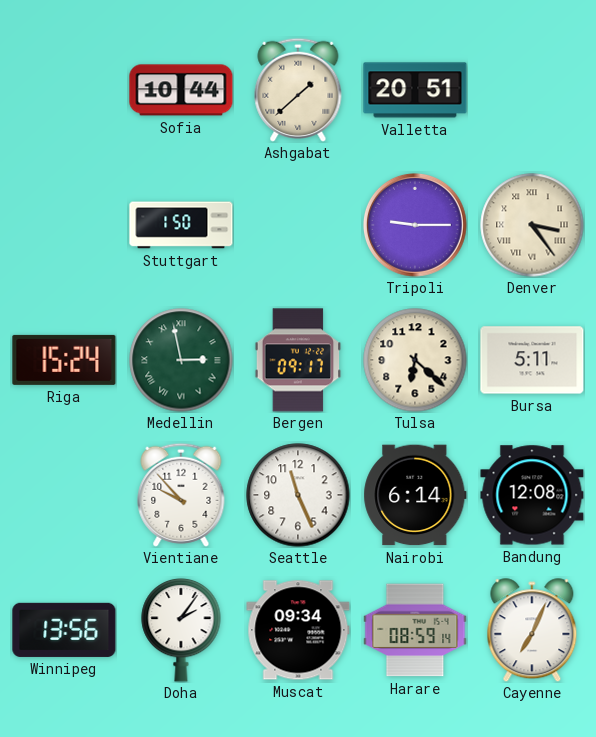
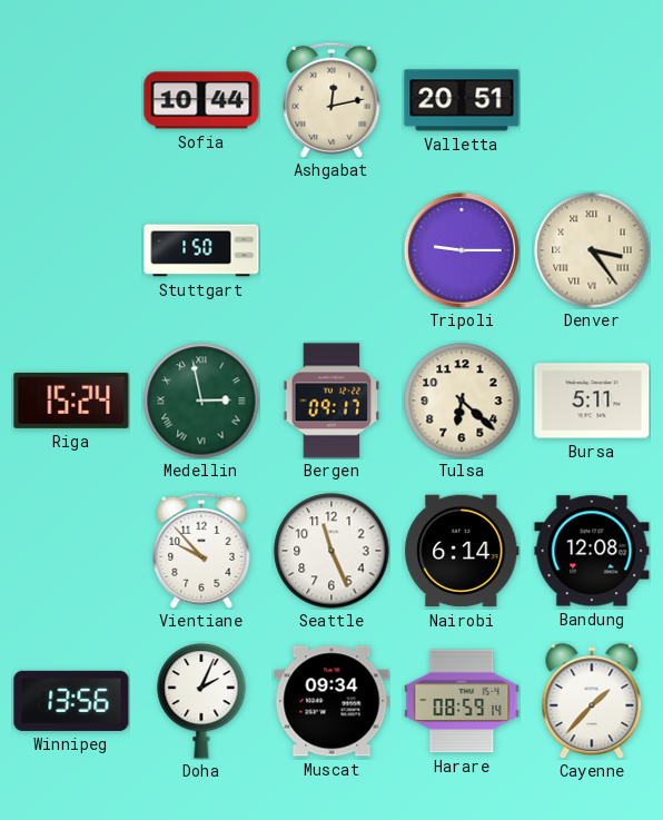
Ashgabat: 1:38 -> 12:13 (331, 100)
Doha: 2:06 -> 2:04 (201, 701)
Cayenne: 7:04 -> 1:37 (592, 701)
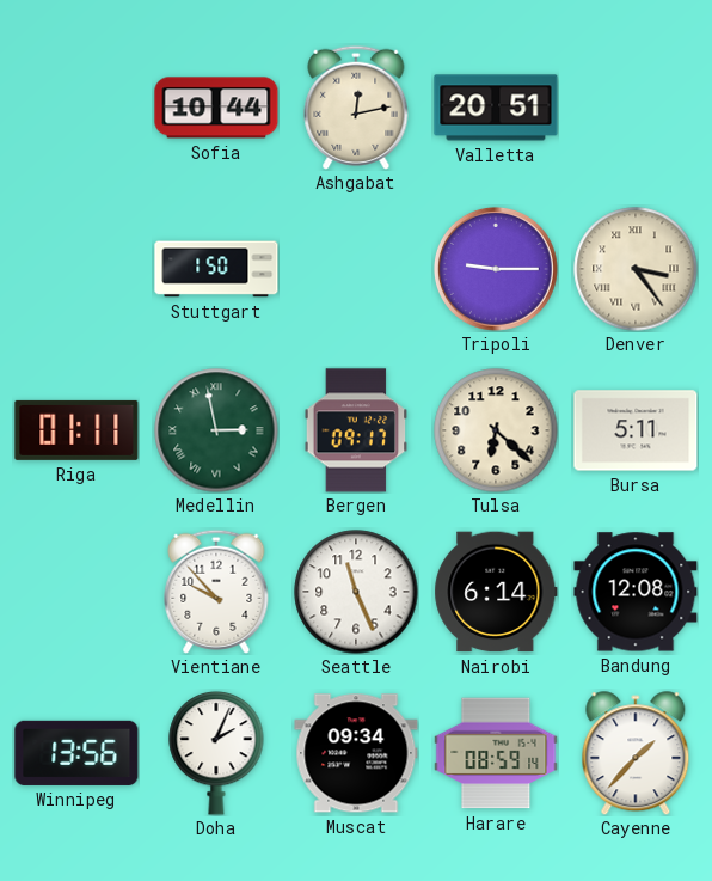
Riga: 15:24 -> 01:11 (76, 430)
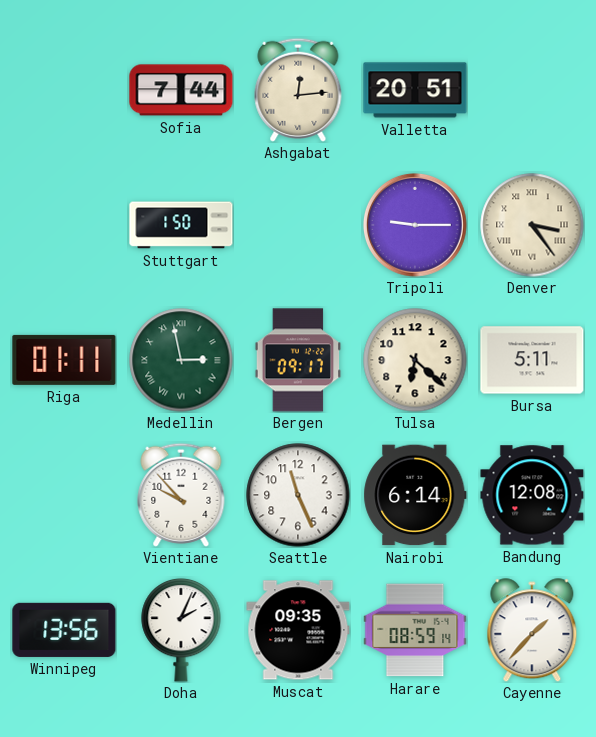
Sofia: 10:44 -> 7:44 (181, 90)
Ashgabat: 12:13 -> 12:14 (298, 90)
Muscat: 09:34 -> 09:35 (298, 630)
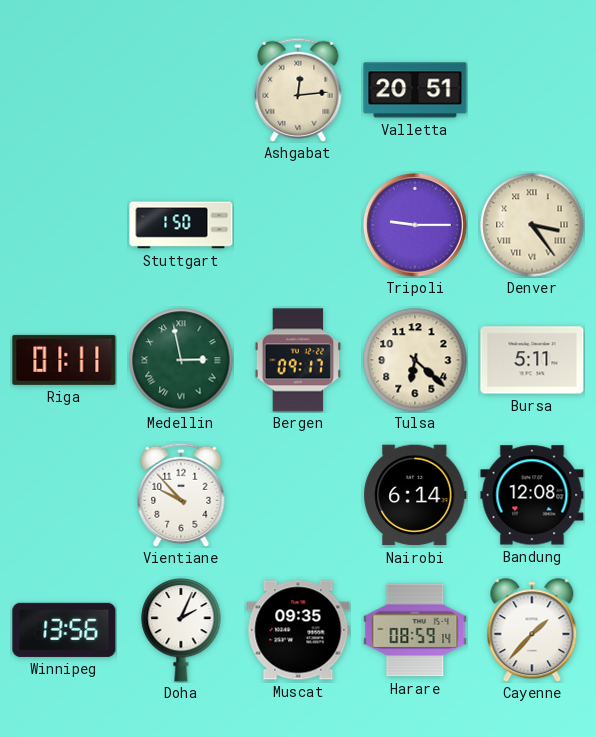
Sofia: 7:44 -> none (181, 90)
Seattle: 11:26 -> none (298, 495)
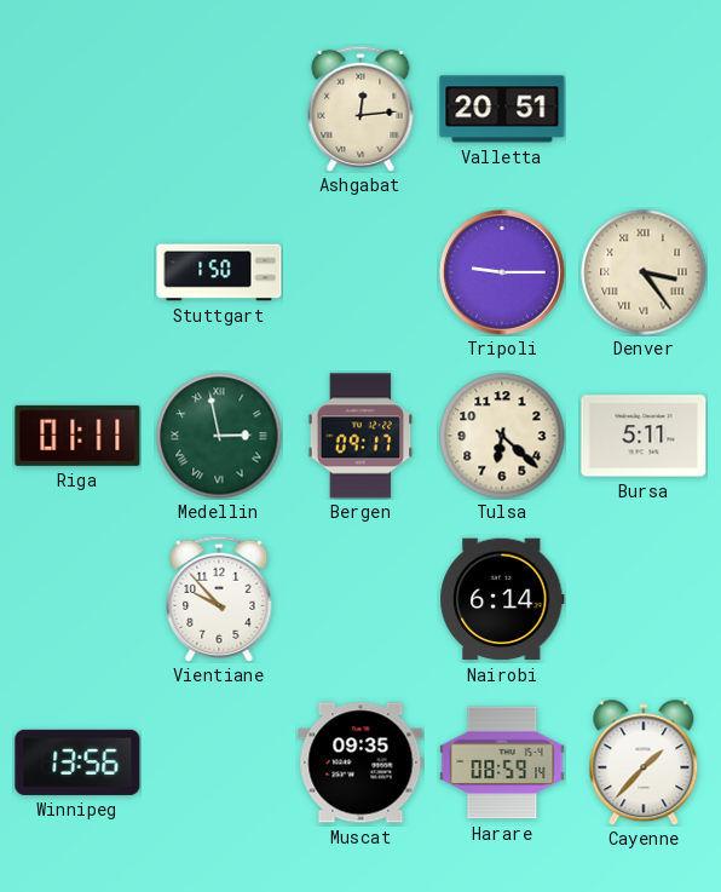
Bandung: 12:08 -> none (532, 495)
Doha: 2:04 -> none (181, 630)
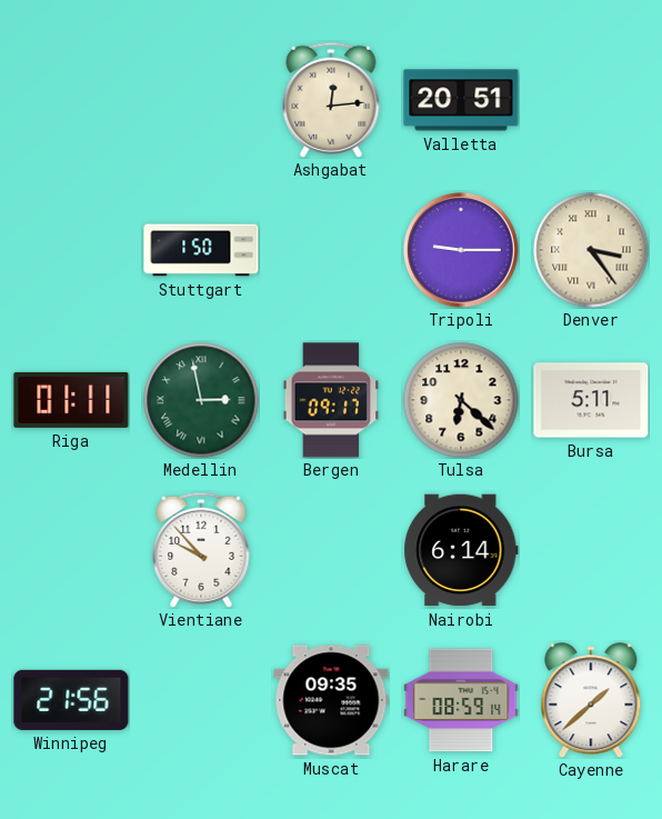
Winnipeg: 13:56 -> 21:56 (71, 700)
Cayenne: 1:37 -> 1:38 (591, 700)
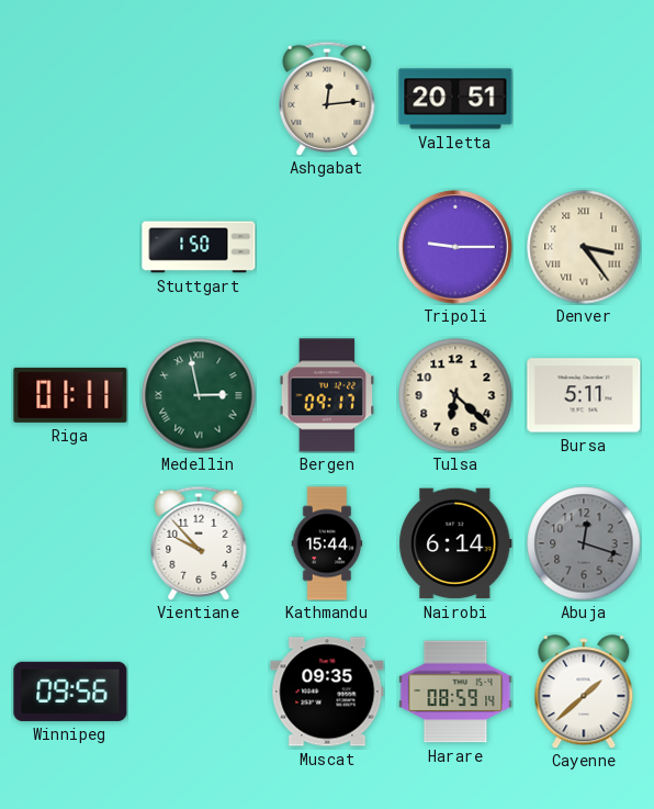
Kathmandu: none -> 15:44 (327, 543)
Abuja: none -> 12:18 (584, 543)
Winnipeg: 21:56 -> 09:56 (70, 692)
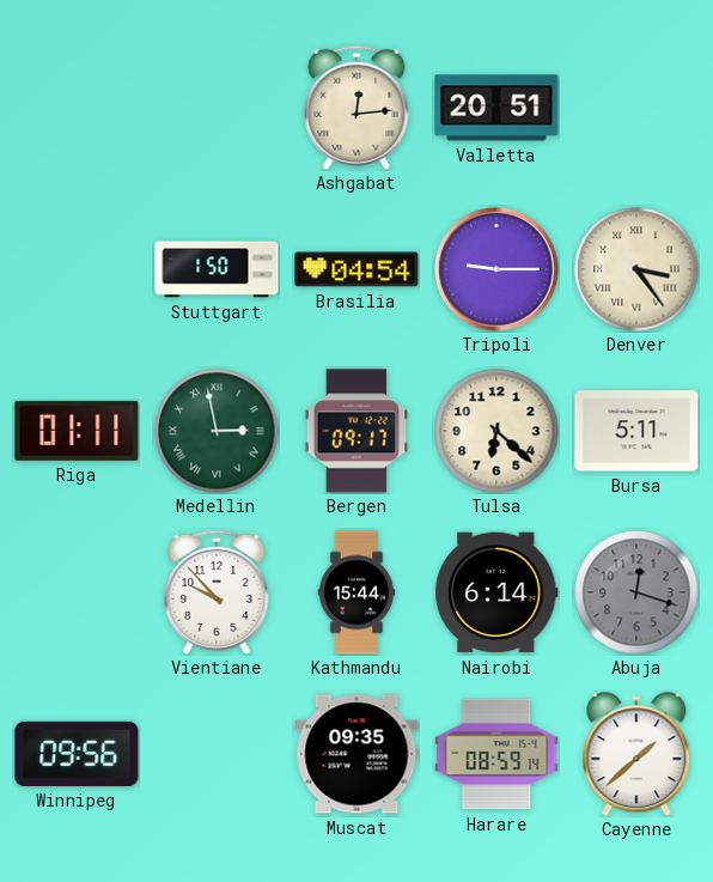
Brasilia: none -> 04:54 (356, 269)
